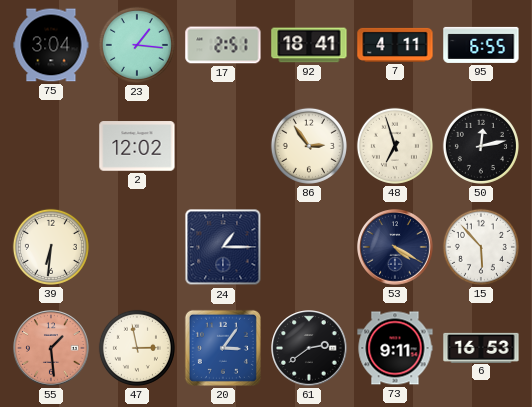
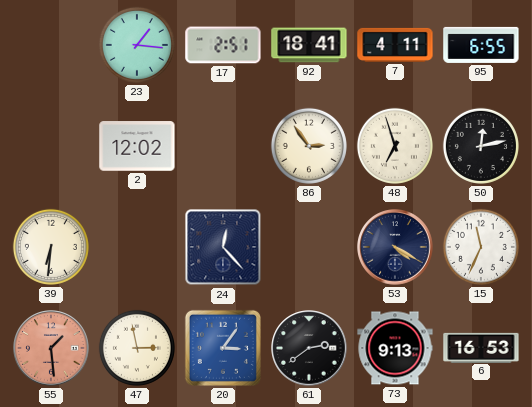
75: 3:04 -> none (51, 45)
24: 1:15 -> 12:23 (223, 247)
15: 5:53 -> 11:34 (481, 247)
73: 9:11 -> 9:13 (395, 348)
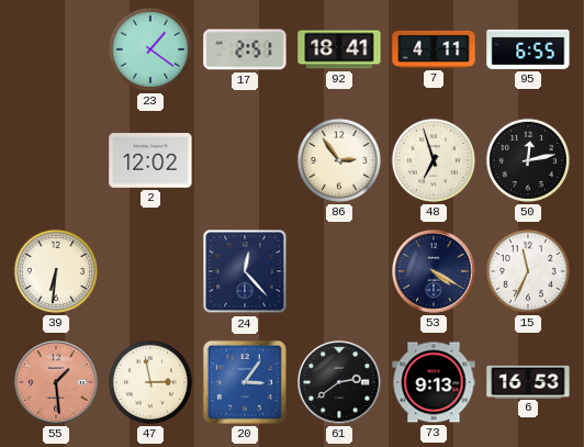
23: 1:16 -> 1:21 (150, 49)
